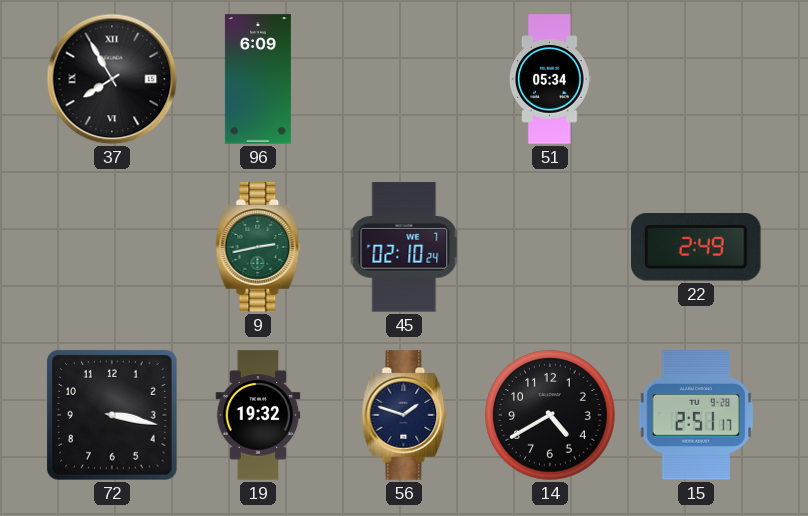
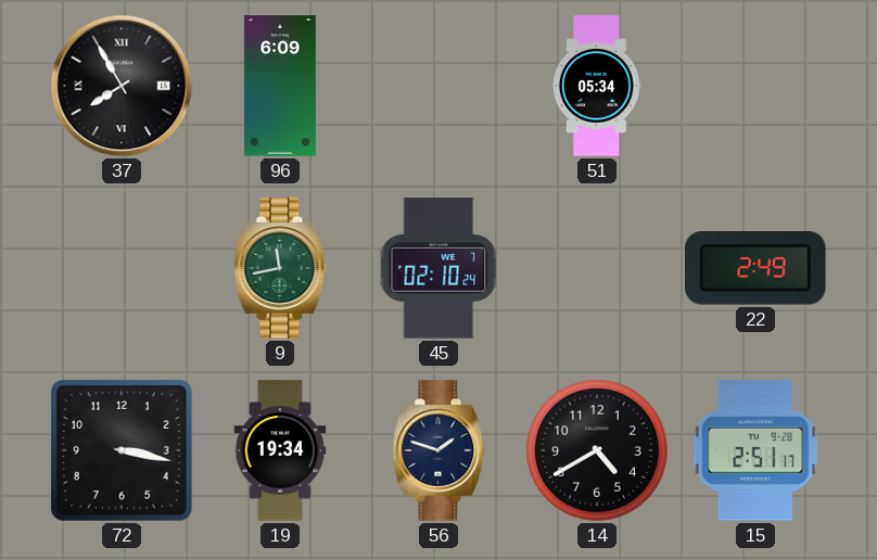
9: 2:43 -> 11:43 (280, 268)
19: 19:32 -> 19:34 (280, 450)
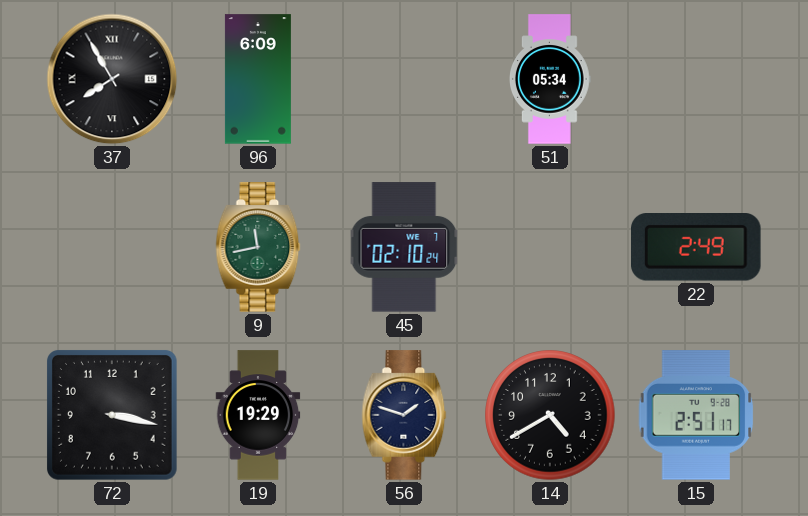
19: 19:34 -> 19:29 (258, 415)
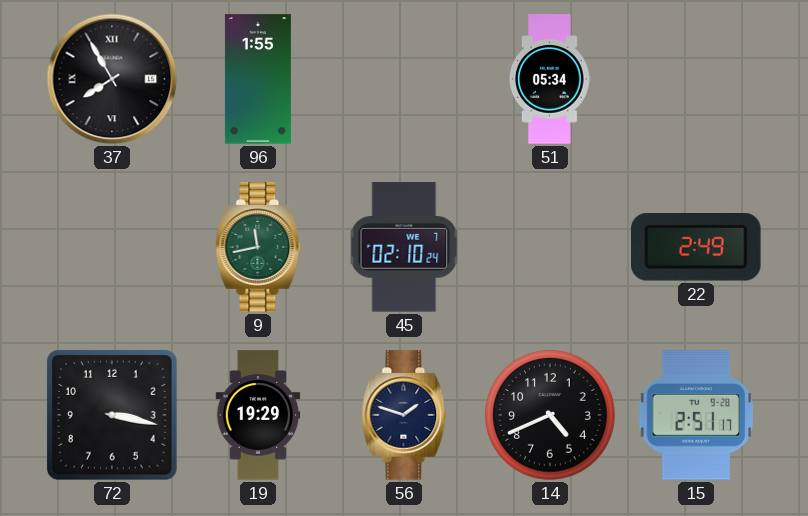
96: 6:09 -> 1:55 (258, 79)
14: 4:40 -> 4:41 (550, 415)
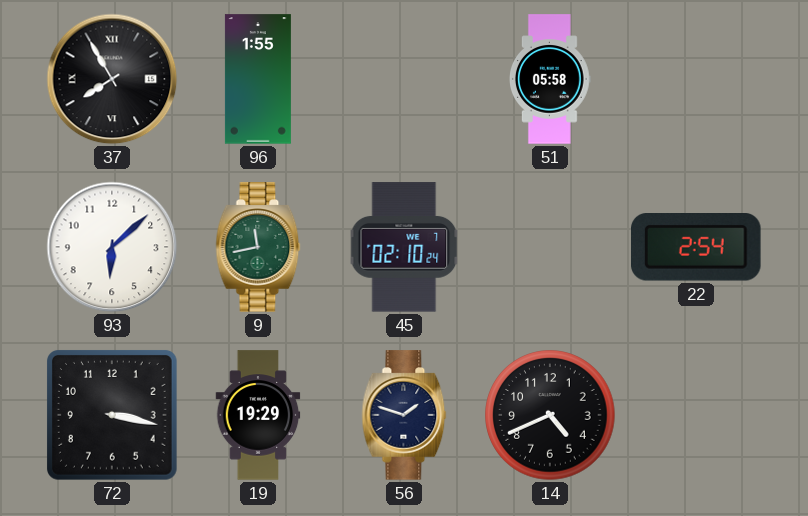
51: 05:34 -> 05:58 (551, 79)
93: none -> 6:08 (112, 247)
22: 2:49 -> 2:54 (697, 247)
15: 2:51 -> none (696, 415)
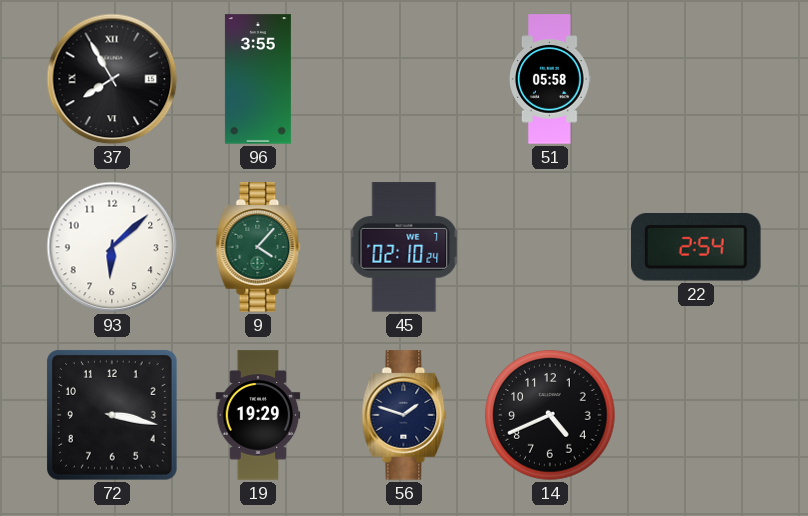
96: 1:55 -> 3:55 (258, 79)
9: 11:43 -> 4:07 (258, 247)
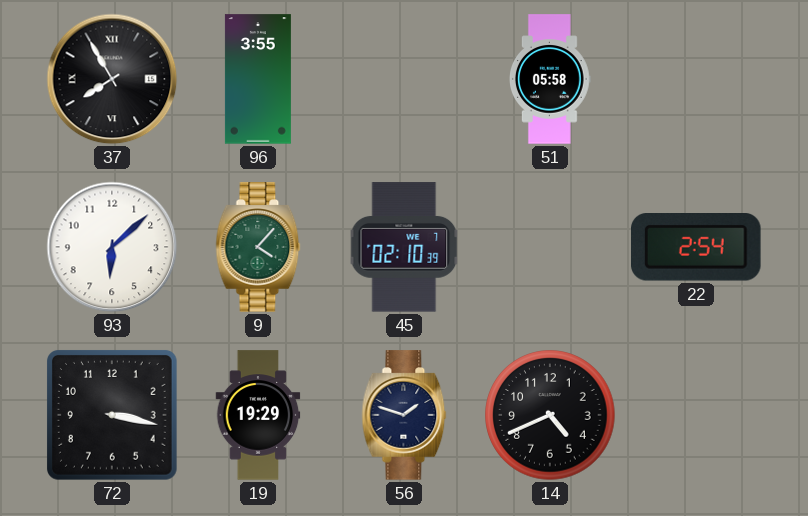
45: 02:10:24 -> 02:10:39 (404, 247)
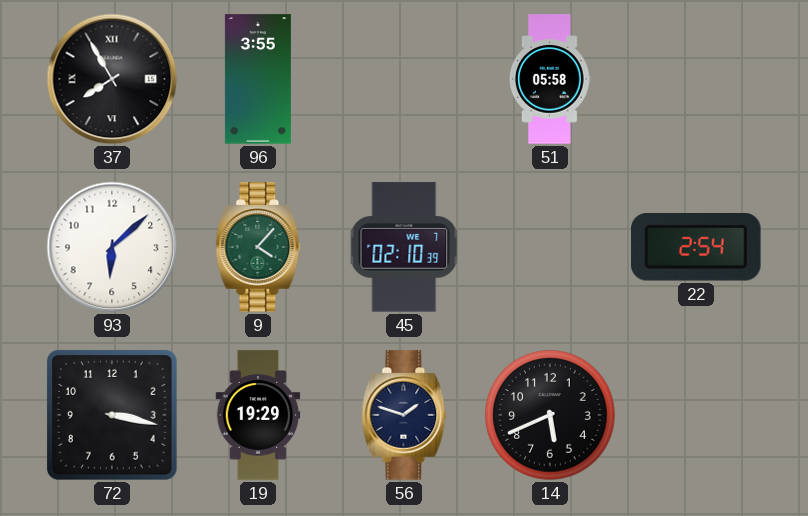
14: 4:41 -> 5:41 (550, 415)
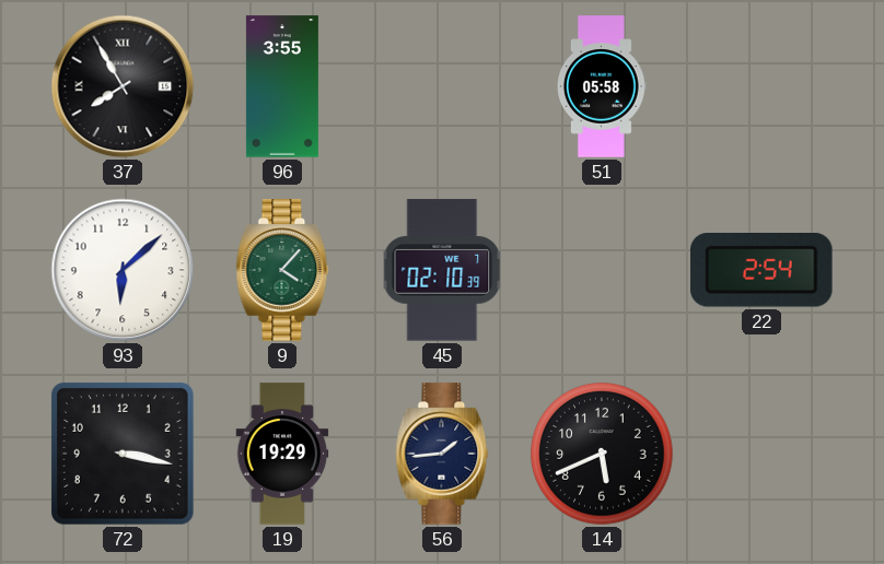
56: 1:48 -> 1:44 (442, 454)
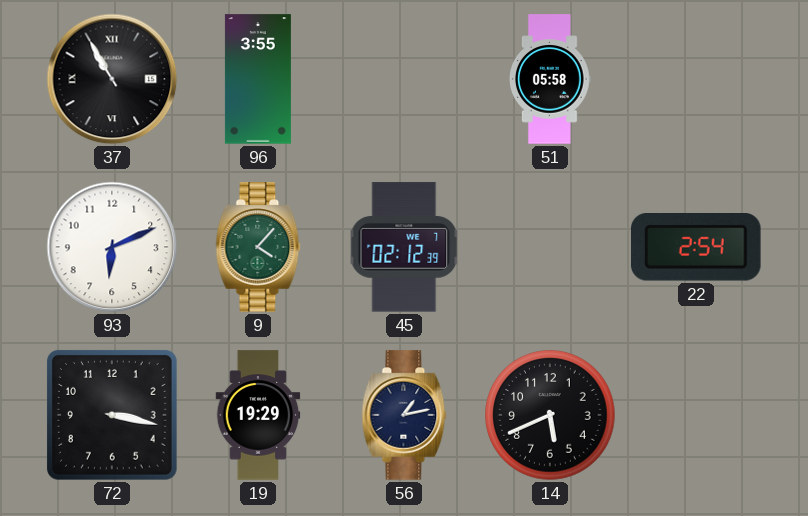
37: 7:55 -> 10:55 (112, 79)
93: 6:08 -> 6:11 (112, 247)
45: 02:10 -> 02:12 (404, 247)
56: 1:44 -> 1:13 (404, 415)
